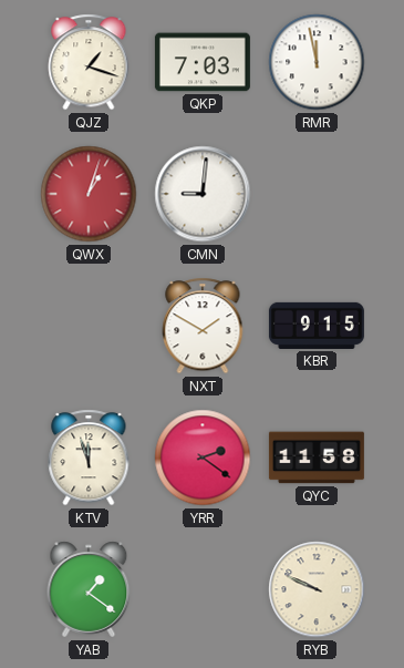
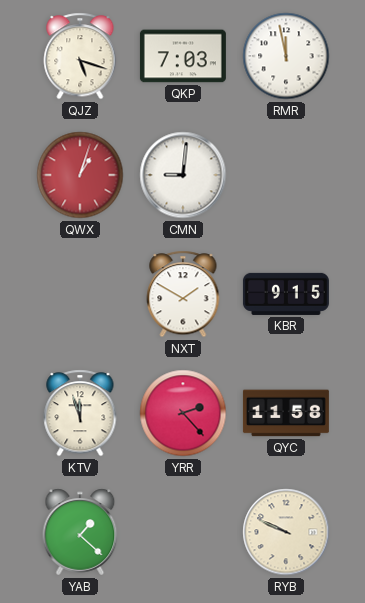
QJZ: 1:18 -> 5:18 (80, 56)
YRR: 2:21 -> 2:23 (183, 413)
YAB: 1:21 -> 1:22 (80, 532)
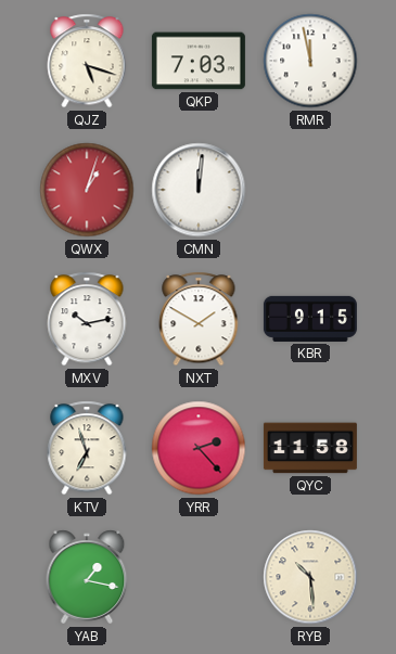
CMN: 9:01 -> 12:01 (199, 190)
MXV: none -> 10:13 (87, 319)
KTV: 11:57 -> 6:57 (87, 448)
YAB: 1:22 -> 1:17 (87, 577)
RYB: 9:49 -> 10:29 (310, 577)
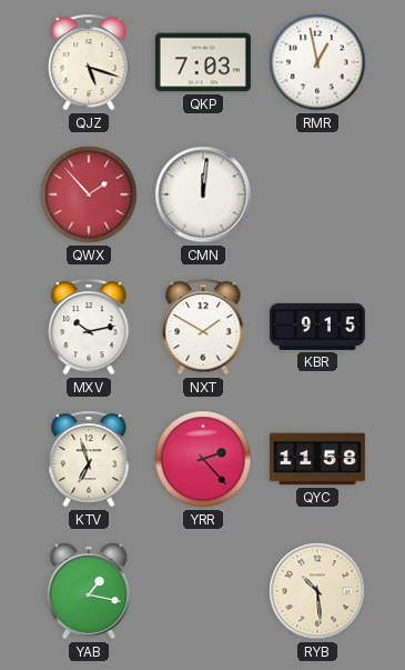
RMR: 11:58 -> 12:58 (317, 62)
QWX: 1:03 -> 1:53 (89, 194)
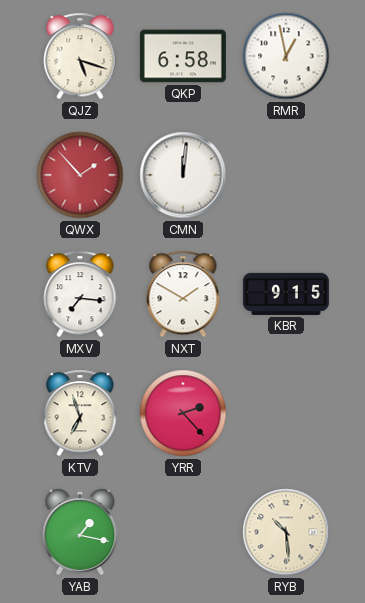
QKP: 7:03 -> 6:58 (183, 56)
MXV: 10:13 -> 7:16 (80, 294)
QYC: 11:58 -> none (317, 459)
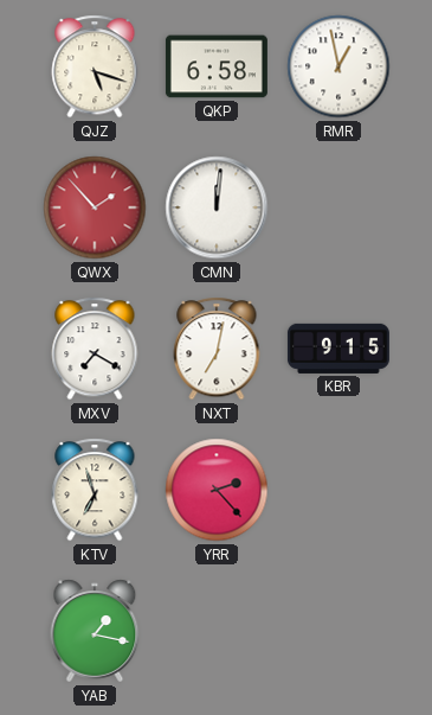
MXV: 7:16 -> 7:20 (95, 349)
NXT: 1:50 -> 7:02 (217, 349)
RYB: 10:29 -> none (286, 532)
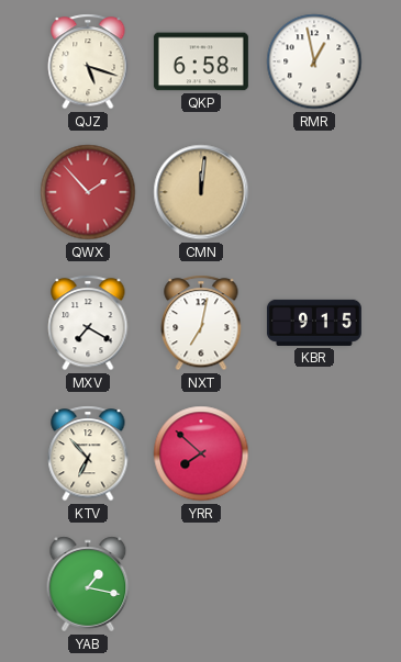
CMN dial: white -> champagne (201, 192)
KTV: 6:57 -> 6:53 (88, 453)
YRR: 2:23 -> 7:52 (201, 453)
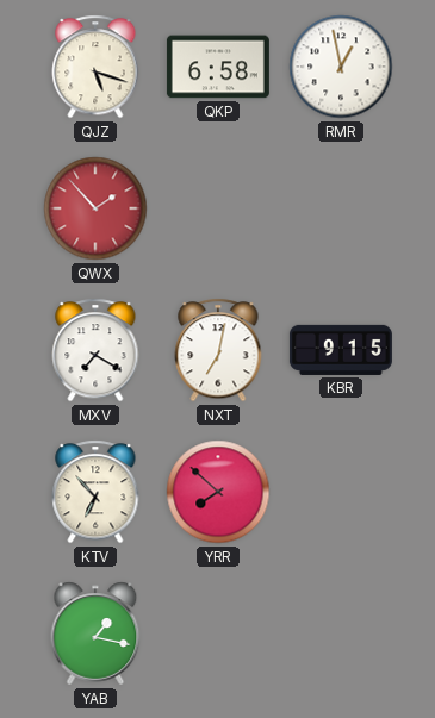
CMN: 12:01 -> none (201, 192)
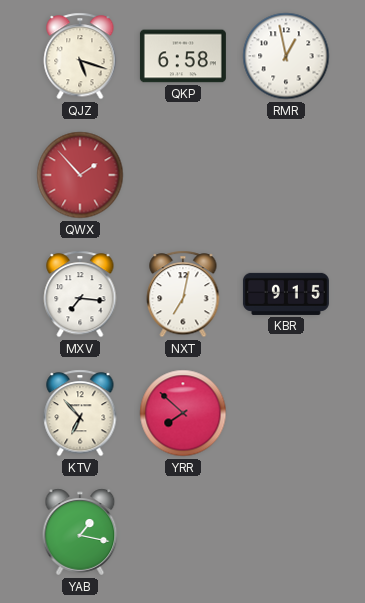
MXV: 7:20 -> 7:16 (80, 294)
